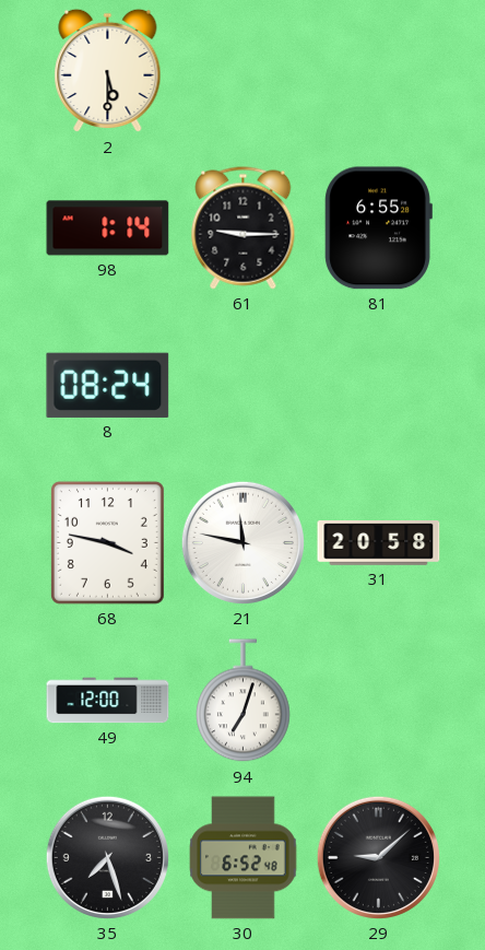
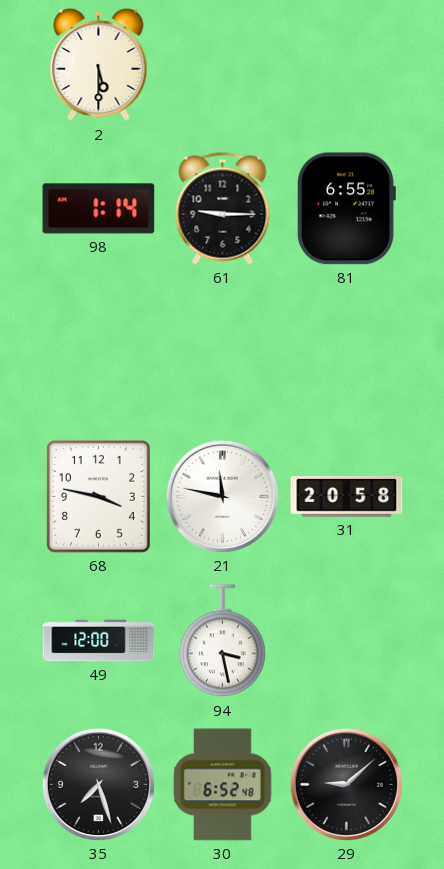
8: 08:24 -> none (108, 385)
94: 7:03 -> 3:28 (223, 641)
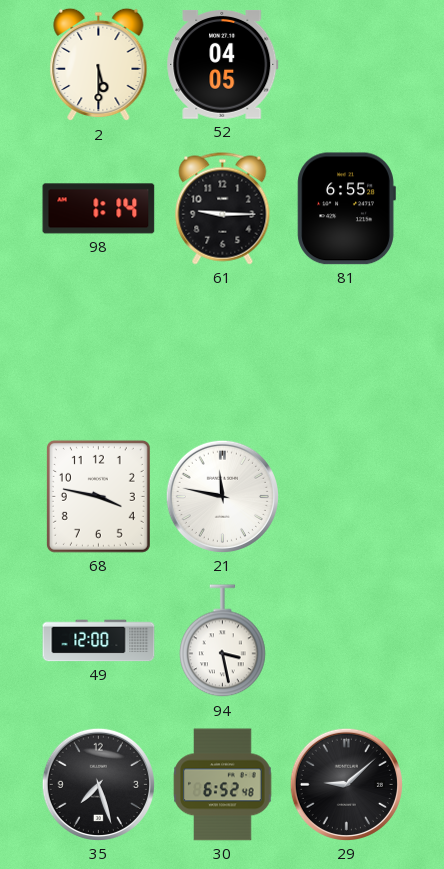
52: none -> 04:05 (223, 64)
31: 20:58 -> none (347, 497)
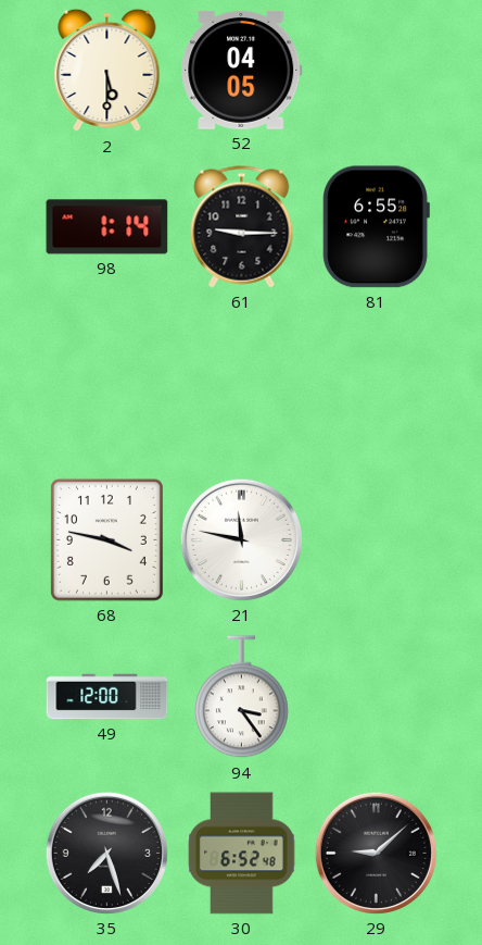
94: 3:28 -> 3:24 (242, 697)
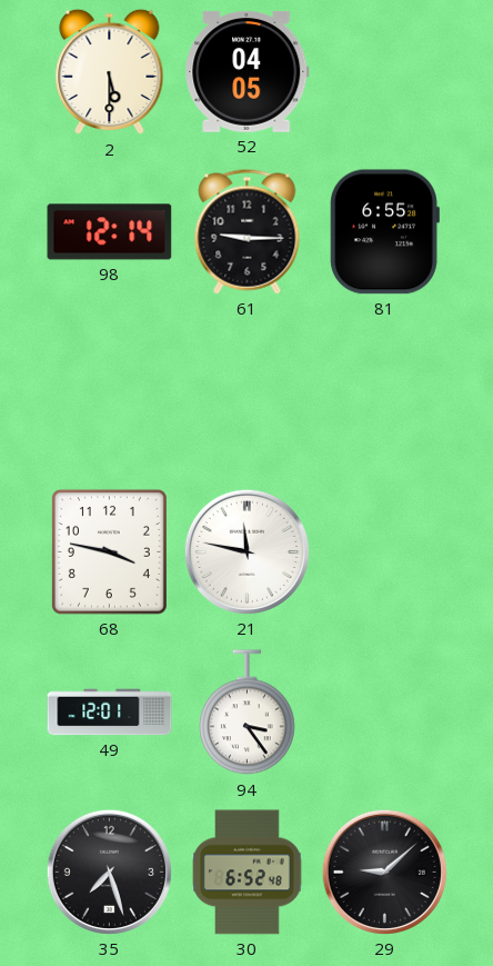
98: 1:14 -> 12:14 (110, 232)
49: 12:00 -> 12:01 (110, 713)
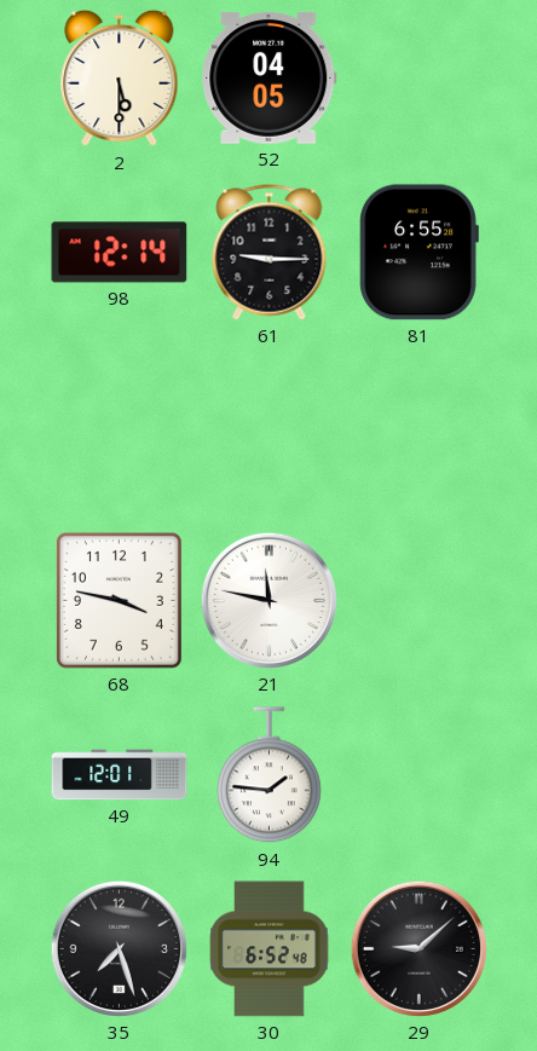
94: 3:24 -> 1:46 (270, 775)
